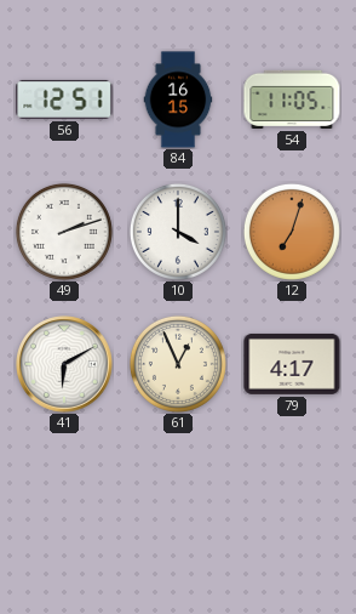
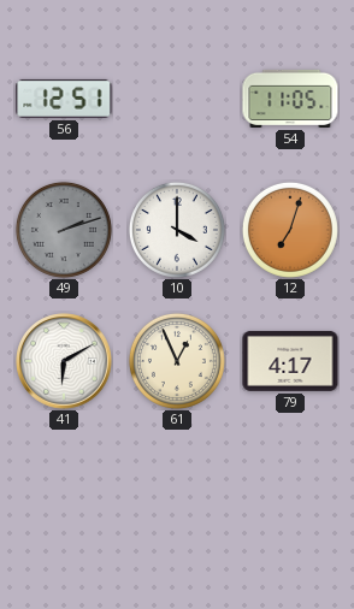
84: 16:15 -> none (178, 100)
49 dial: white -> grey (64, 230)
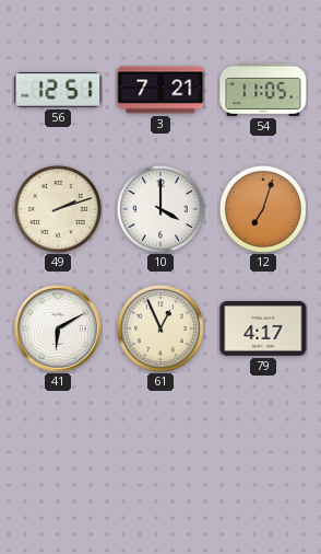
3: none -> 7:21 (160, 90)
49 dial: grey -> cream (58, 209)
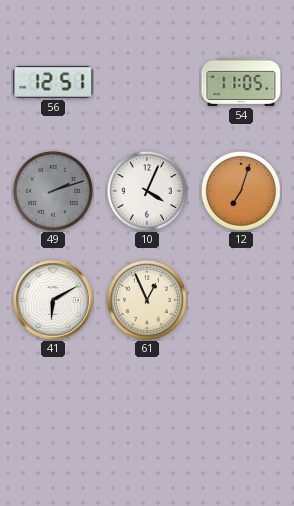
3: 7:21 -> none (160, 90)
49 dial: cream -> grey (53, 191)
10: 4:00 -> 4:04 (147, 191)
79: 4:17 -> none (263, 328)
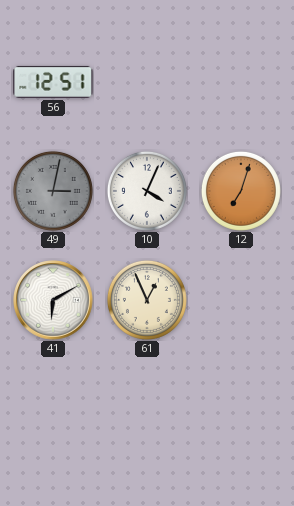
54: 11:05 -> none (241, 82)
49: 2:12 -> 3:02 (53, 191)
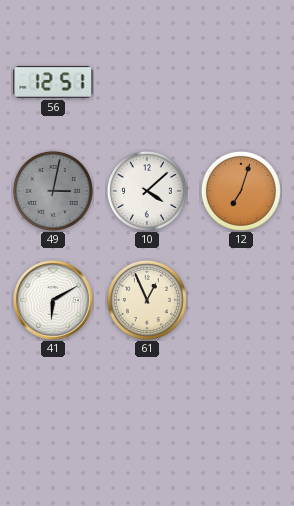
10: 4:04 -> 4:08 (147, 191)
